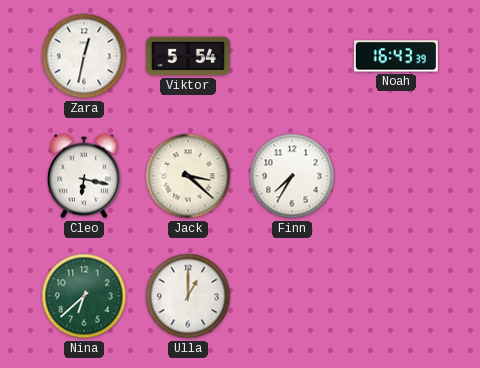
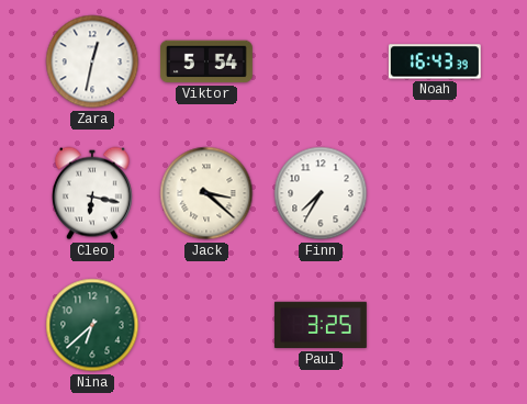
Ulla: 1:00 -> none (188, 296)
Paul: none -> 3:25 (321, 325)
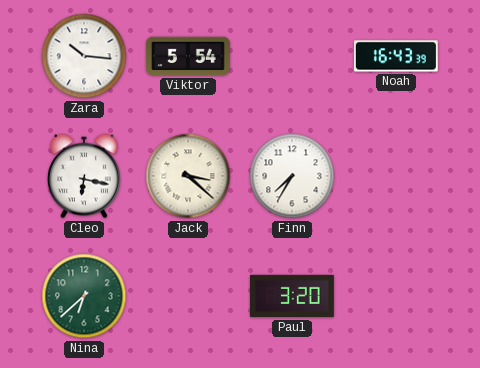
Zara: 12:32 -> 10:16 (84, 56)
Paul: 3:25 -> 3:20 (292, 296)
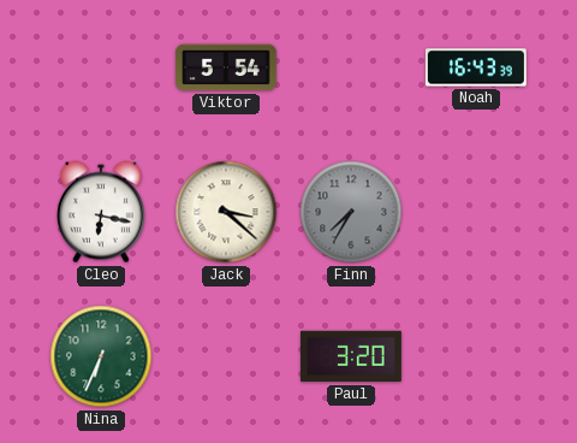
Zara: 10:16 -> none (84, 56)
Finn dial: white -> grey (351, 212)
Nina: 6:38 -> 6:34 (101, 356)
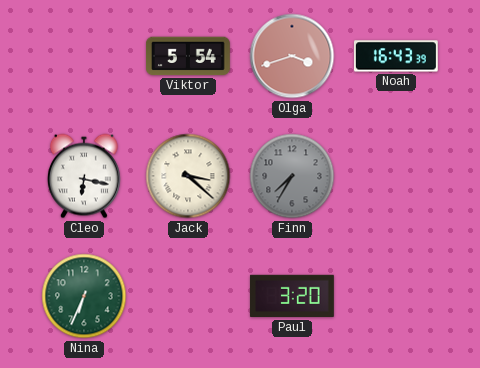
Olga: none -> 3:42 (292, 56)
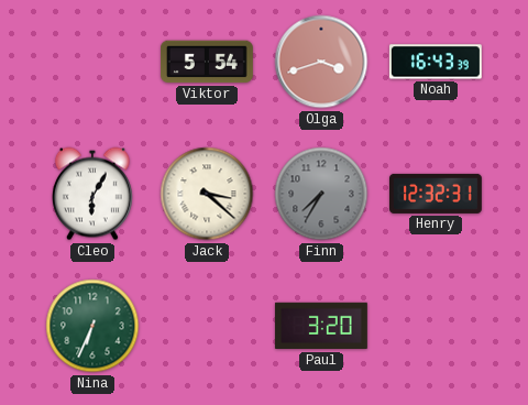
Cleo: 6:17 -> 6:05 (92, 194)
Henry: none -> 12:32 (437, 194)
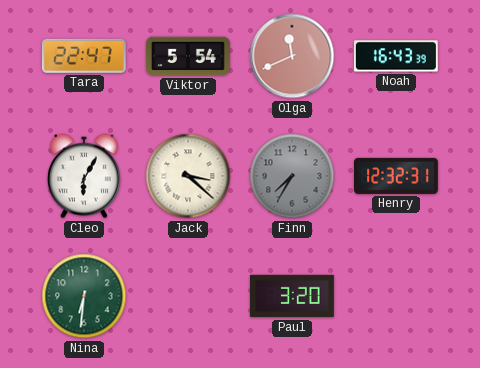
Tara: none -> 22:47 (84, 56)
Olga: 3:42 -> 11:41 (292, 56)
Nina: 6:34 -> 6:31 (84, 296)
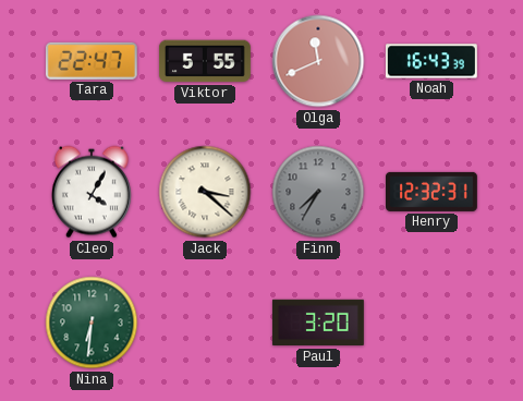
Viktor: 5:54 -> 5:55 (206, 61)
Cleo: 6:05 -> 4:05 (92, 192)
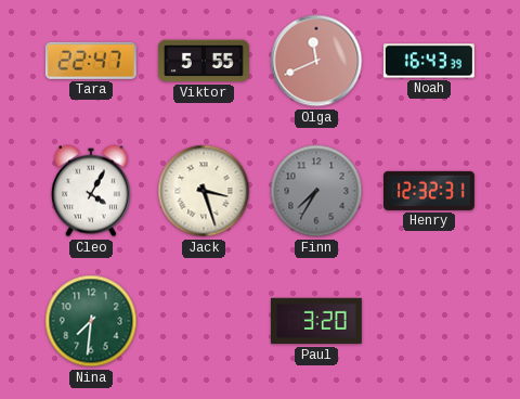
Jack: 3:22 -> 3:27 (204, 191)
Nina: 6:31 -> 7:31 (91, 321)
